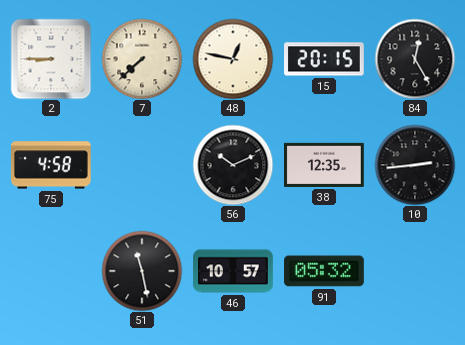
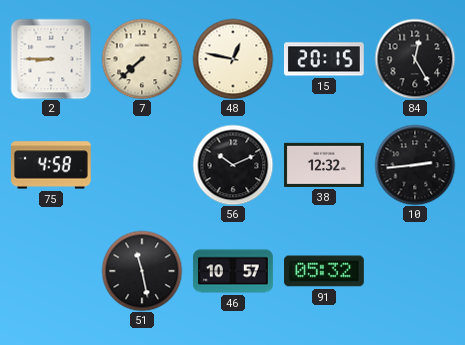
38: 12:35 -> 12:32 (324, 165)
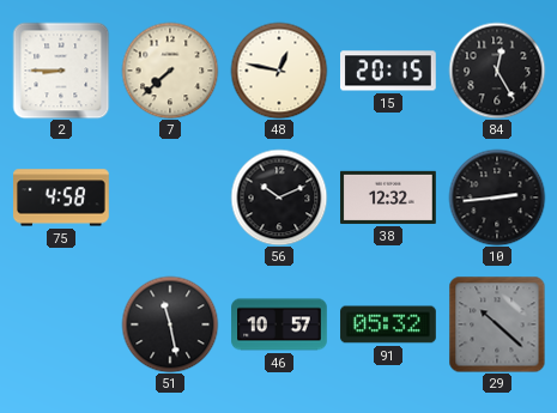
29: none -> 10:22 (497, 324)
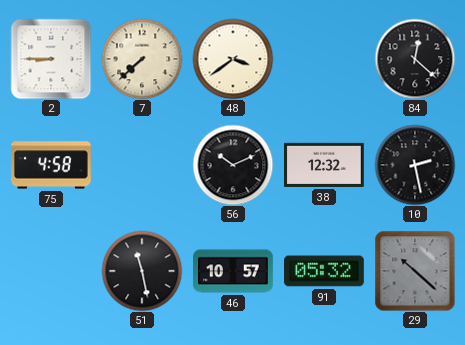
48: 12:47 -> 3:39 (233, 59)
15: 20:15 -> none (389, 71)
84: 12:25 -> 12:22 (415, 59)
10: 2:44 -> 2:28 (415, 165)
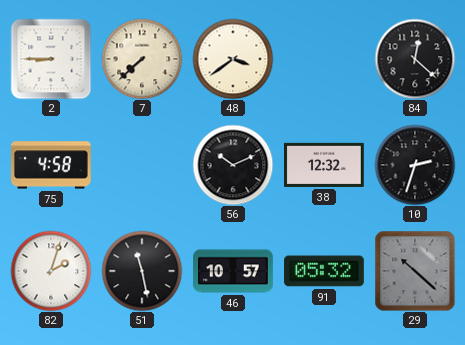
10: 2:28 -> 2:33 (415, 165)
82: none -> 2:03 (51, 271)
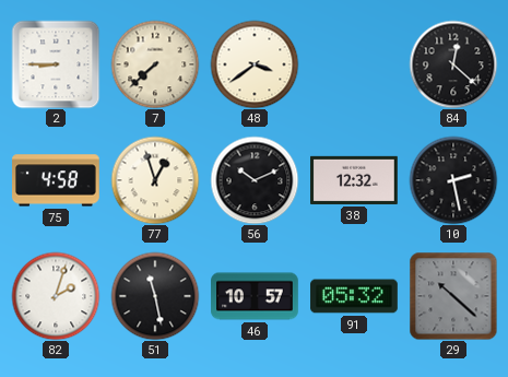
77: none -> 12:57 (155, 180)
10: 2:33 -> 2:28 (453, 180)
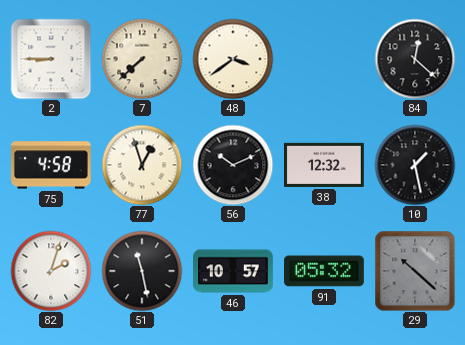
10: 2:28 -> 1:28 (415, 165)
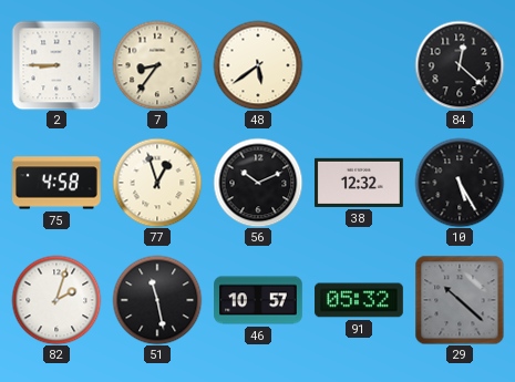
7: 7:38 -> 8:36 (157, 65)
48: 3:39 -> 5:39 (258, 65)
10: 1:28 -> 5:25 (460, 183)
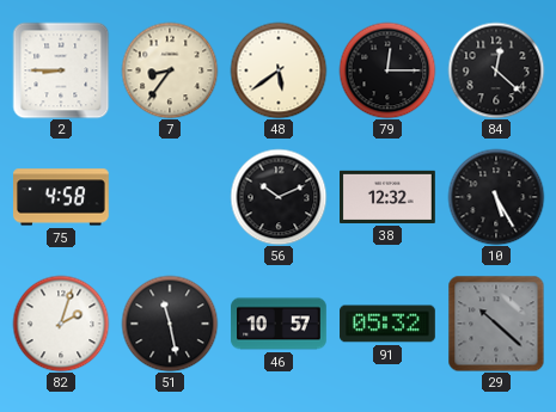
79: none -> 12:15 (387, 70)
77: 12:57 -> none (157, 183)
